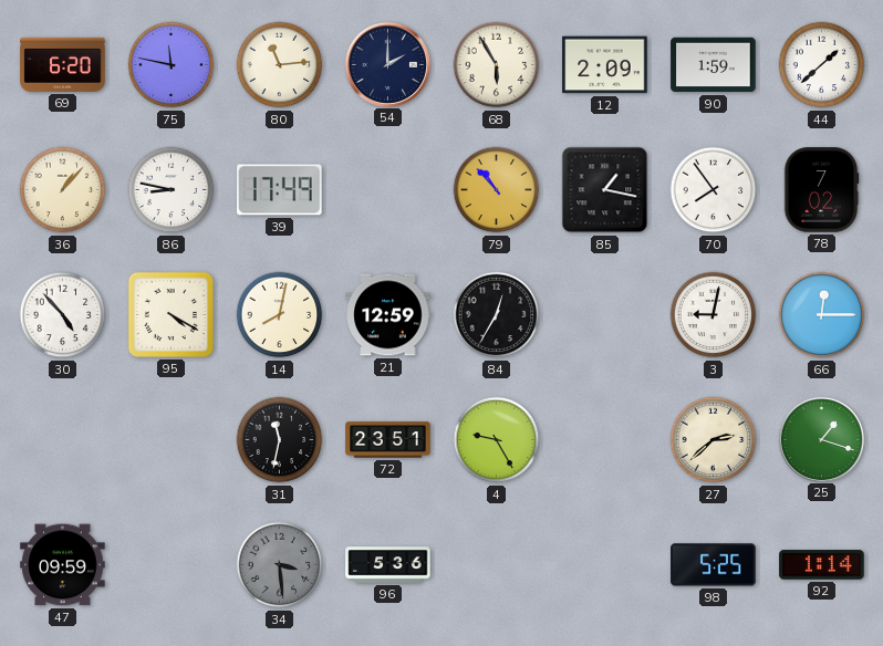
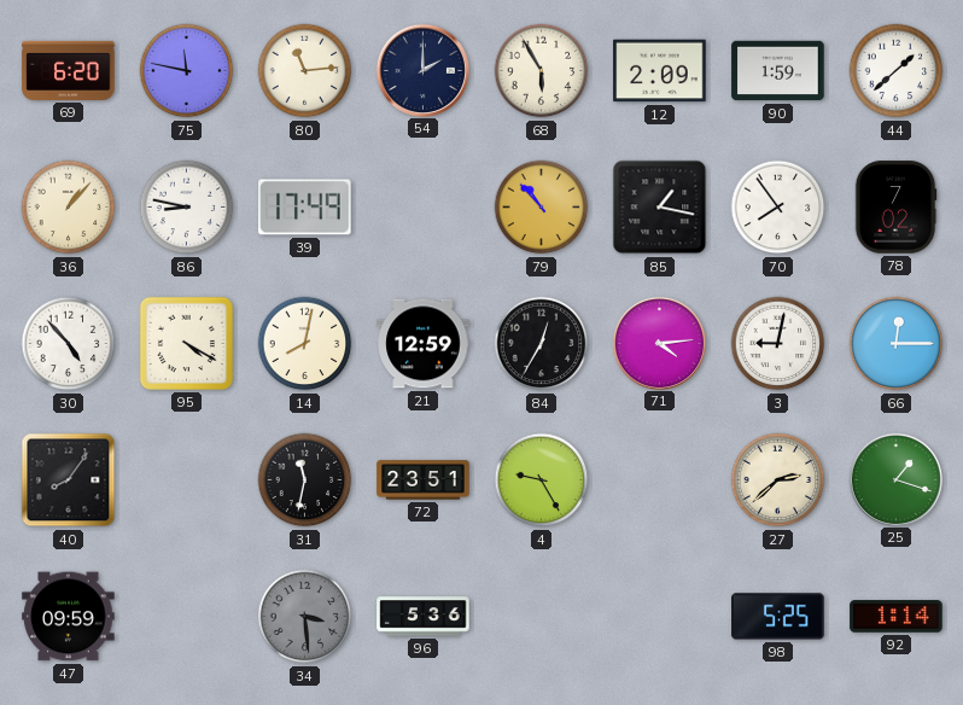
71: none -> 4:14 (659, 343)
40: none -> 8:06 (69, 480)
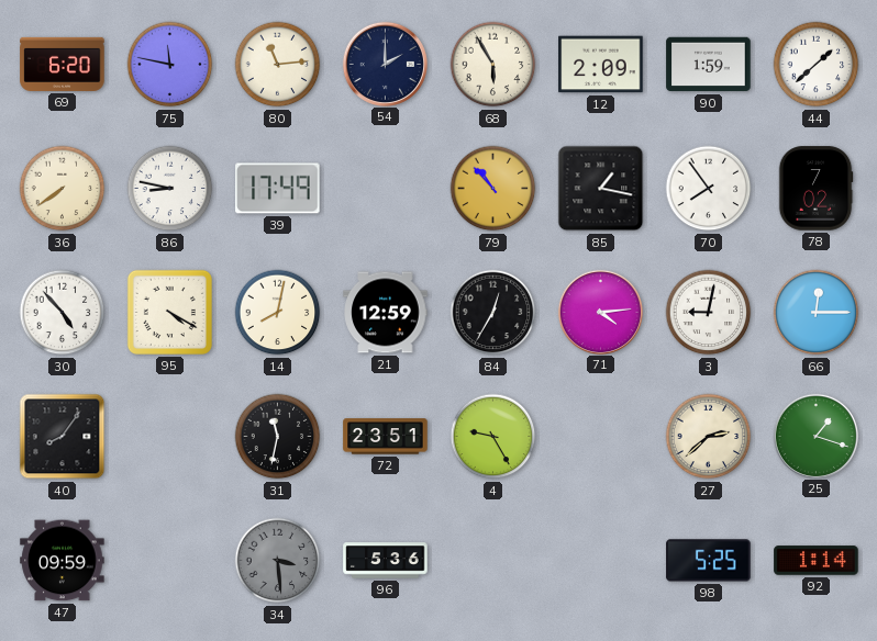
36: 1:07 -> 7:39 (63, 189)
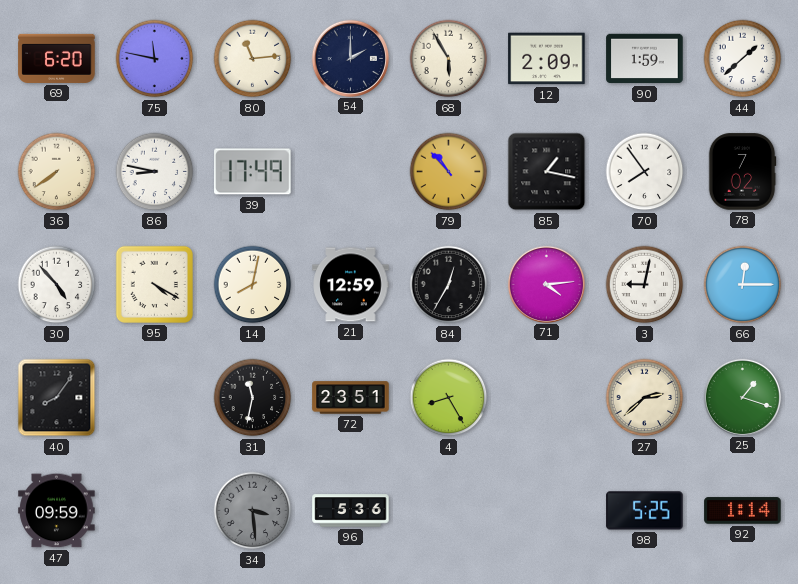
4: 9:25 -> 8:25 (449, 398)
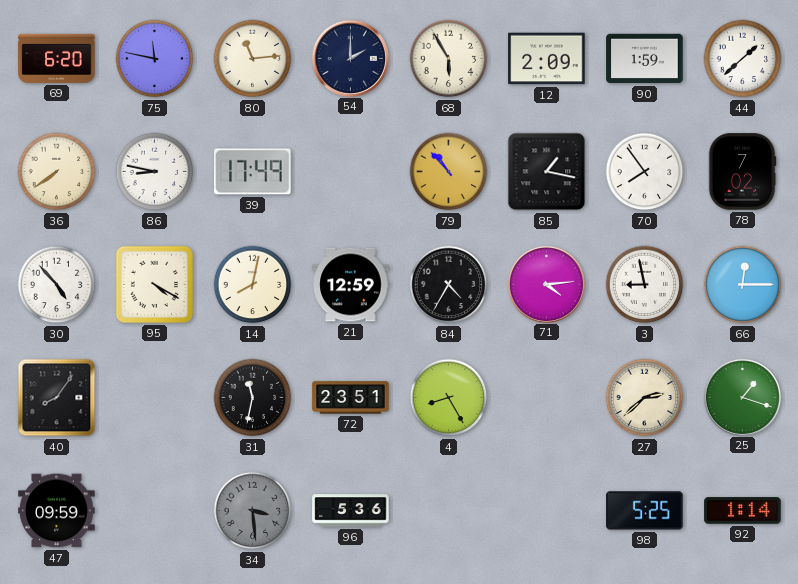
84: 12:35 -> 4:35 (449, 285)
3: 9:02 -> 8:58 (645, 285)
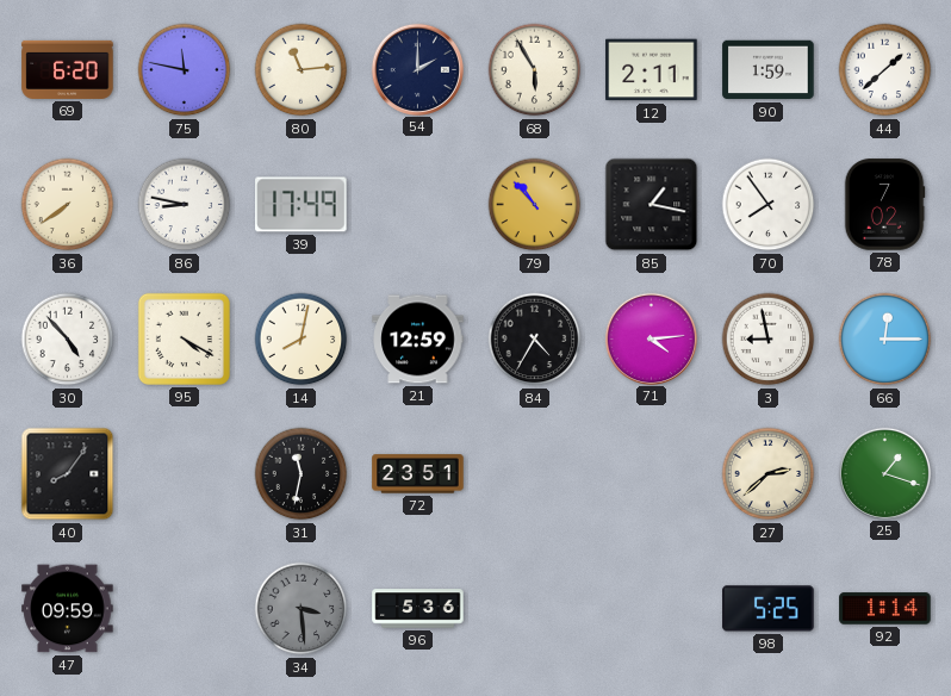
12: 2:09 -> 2:11 (652, 70)
4: 8:25 -> none (449, 398)
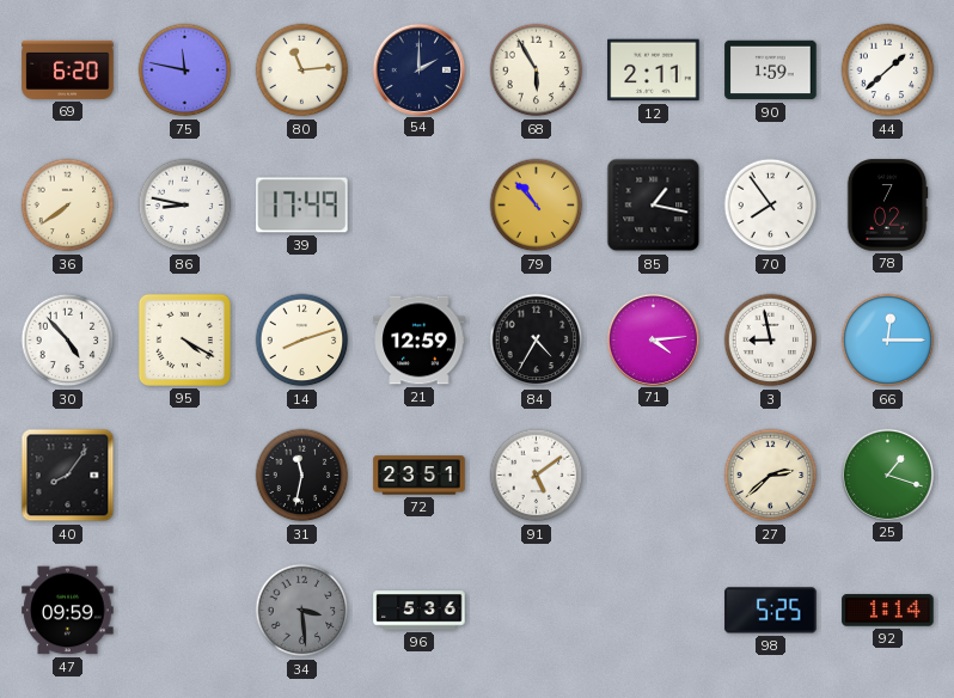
14: 8:02 -> 8:12 (302, 341)
91: none -> 5:09 (537, 476)
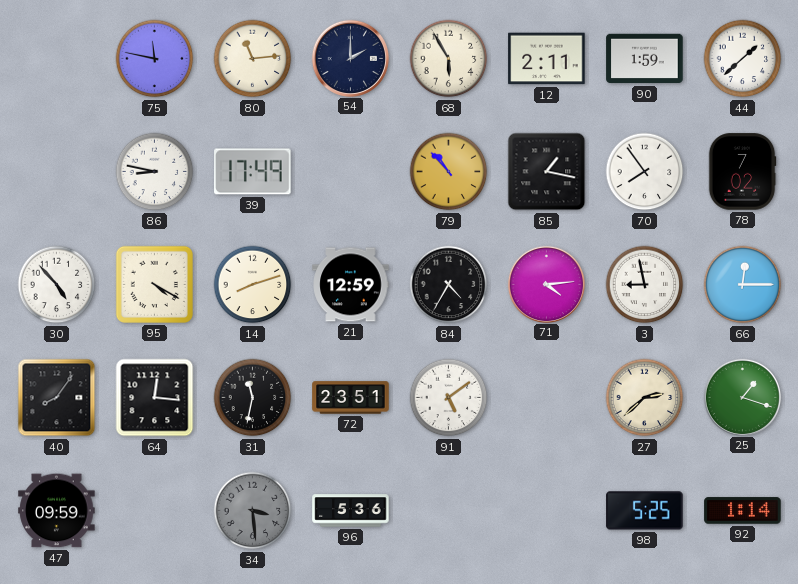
69: 6:20 -> none (68, 69)
36: 7:39 -> none (68, 206)
64: none -> 12:16 (155, 398)
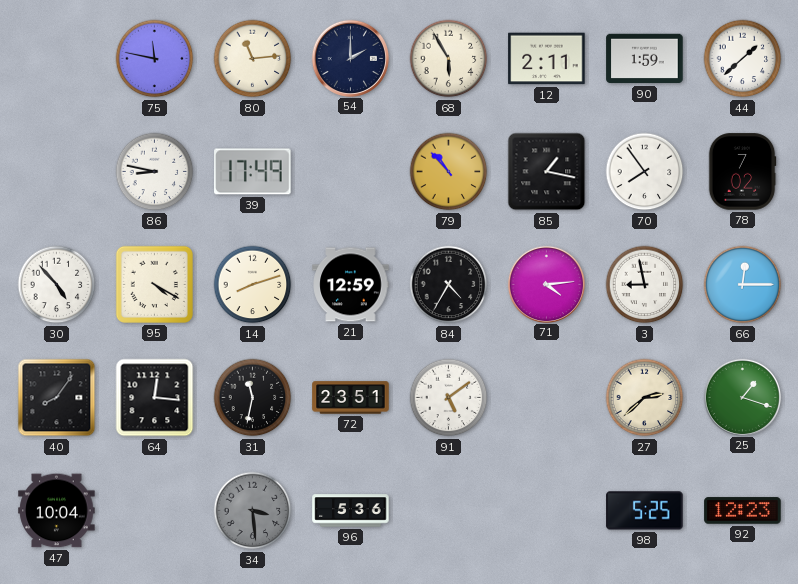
47: 09:59 -> 10:04 (57, 511)
92: 1:14 -> 12:23 (743, 511)
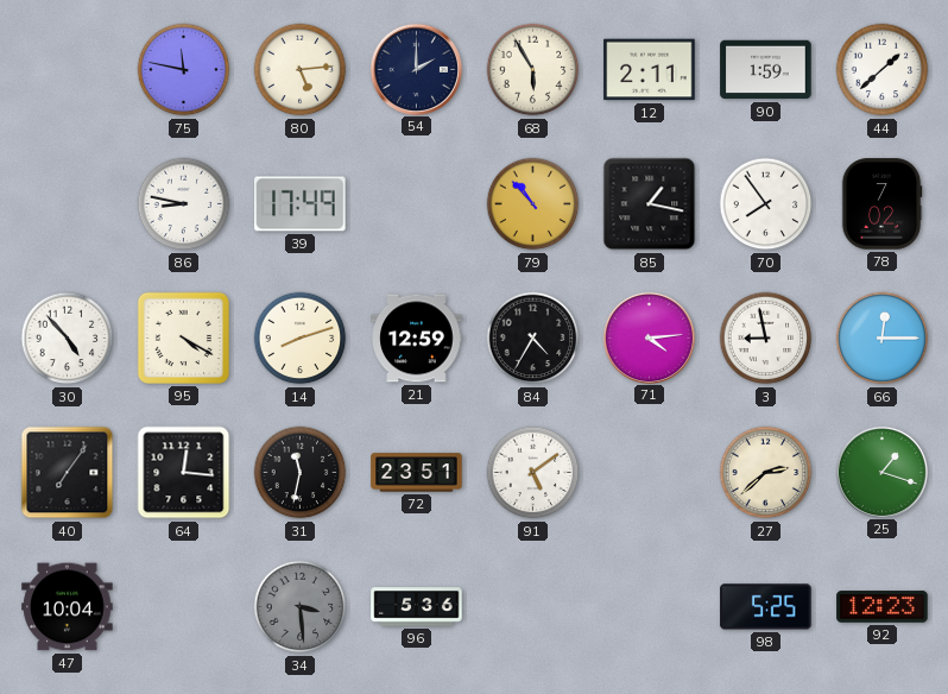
80: 11:14 -> 5:14 (301, 70)
40: 8:06 -> 7:06 (68, 473)
